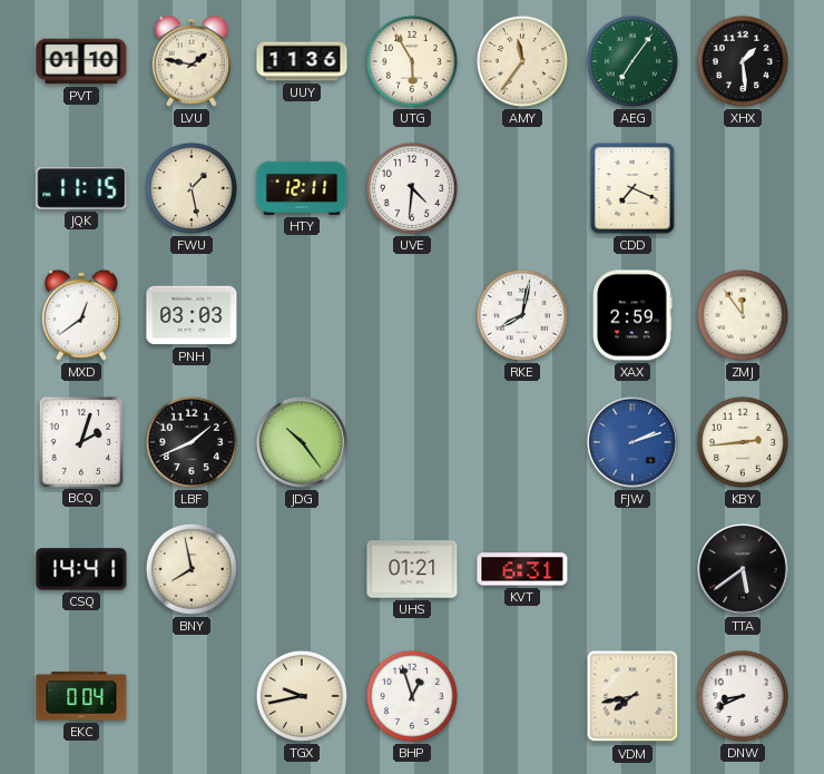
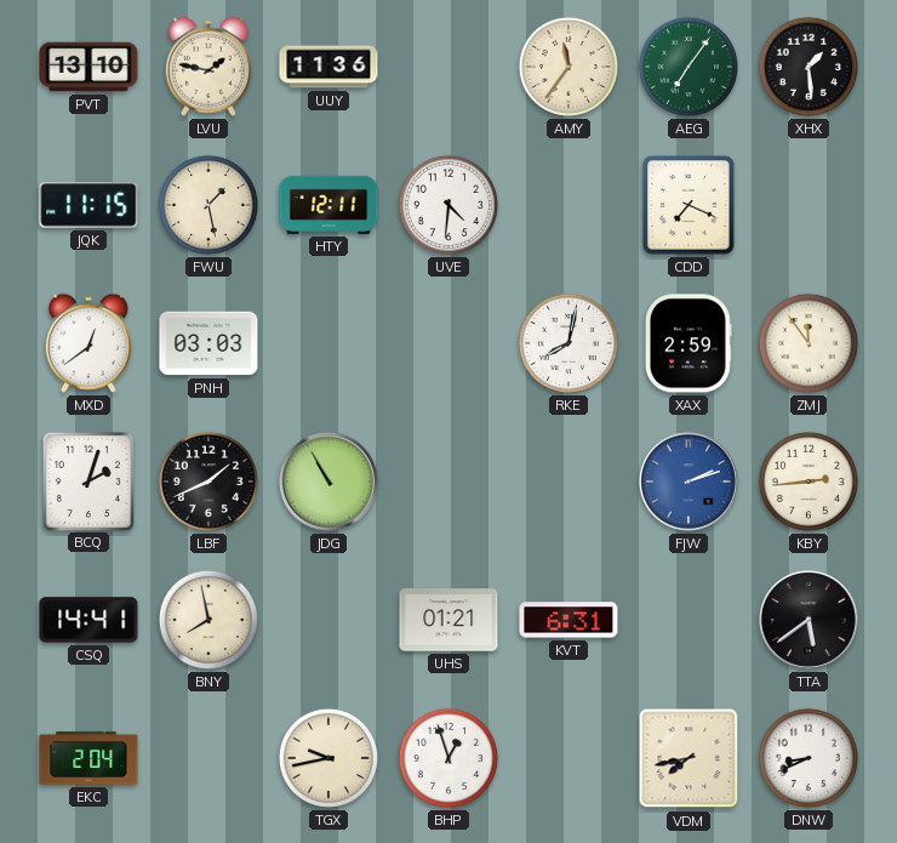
PVT: 01:10 -> 13:10 (88, 67)
UTG: 5:55 -> none (412, 61)
JDG: 10:24 -> 10:55 (328, 482)
EKC: 0:04 -> 2:04 (88, 758)
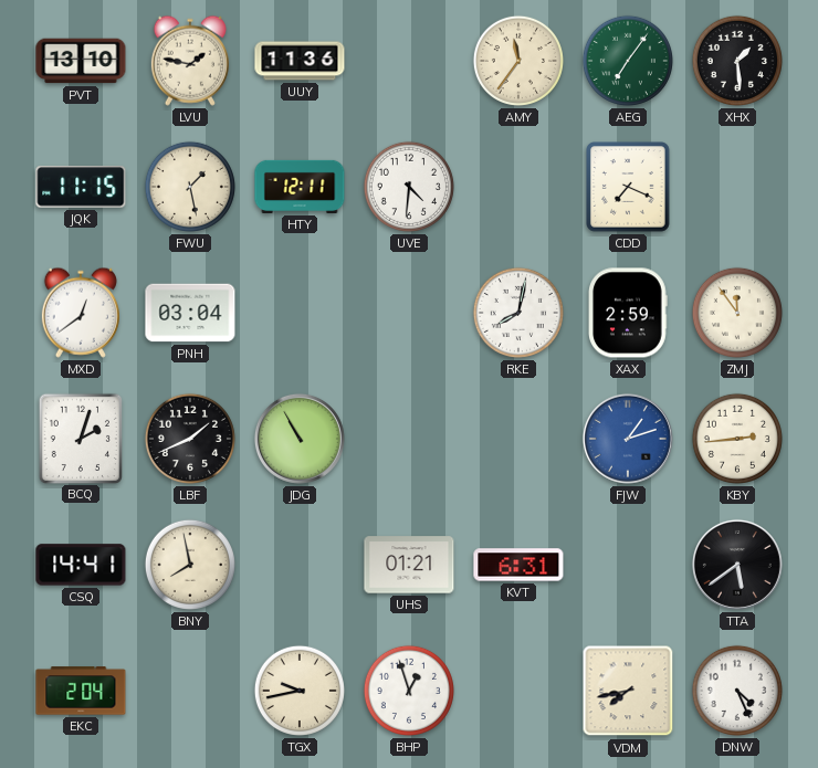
PNH: 03:03 -> 03:04 (190, 313)
FJW: 2:12 -> 1:12 (628, 439)
DNW: 8:41 -> 4:26 (737, 691)
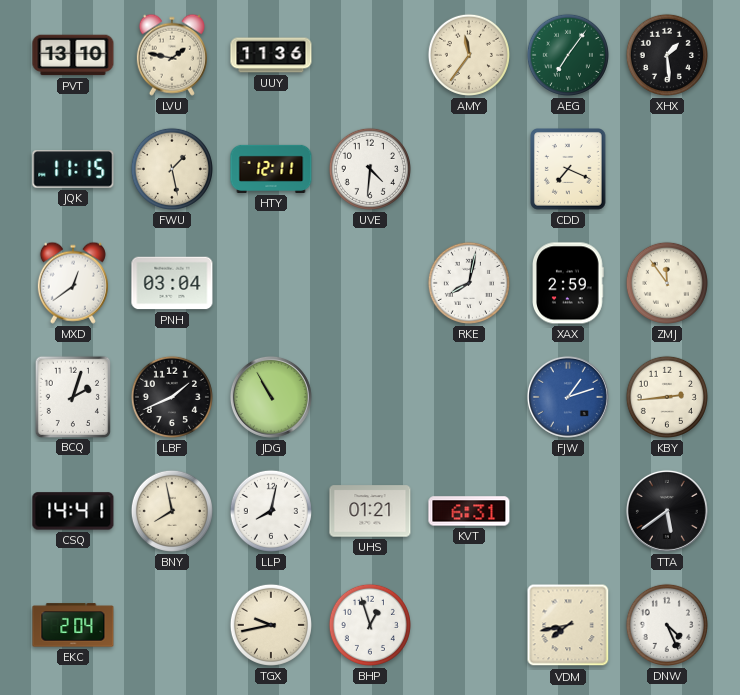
LLP: none -> 8:02 (271, 511)
